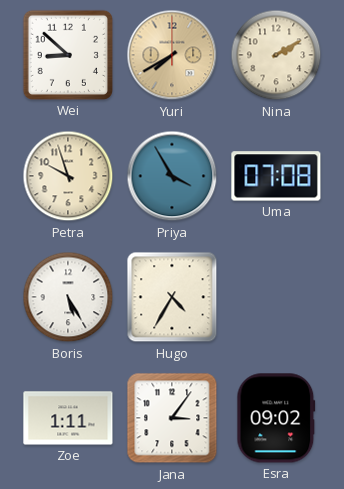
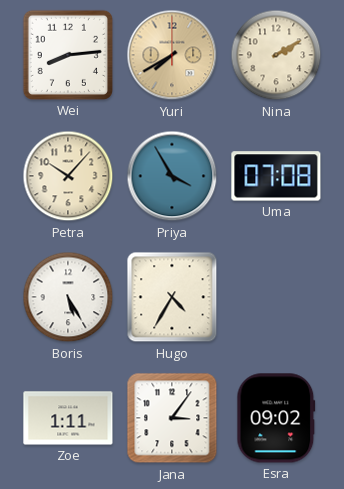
Wei: 8:52 -> 8:14 (68, 55)
Petra: 9:57 -> 10:07 (68, 176)
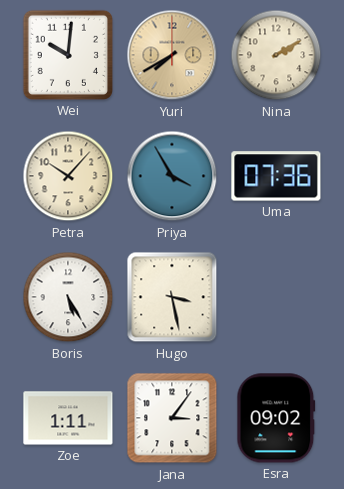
Wei: 8:14 -> 10:01 (68, 55)
Uma: 07:08 -> 07:36 (276, 176)
Hugo: 4:35 -> 3:28 (172, 297)
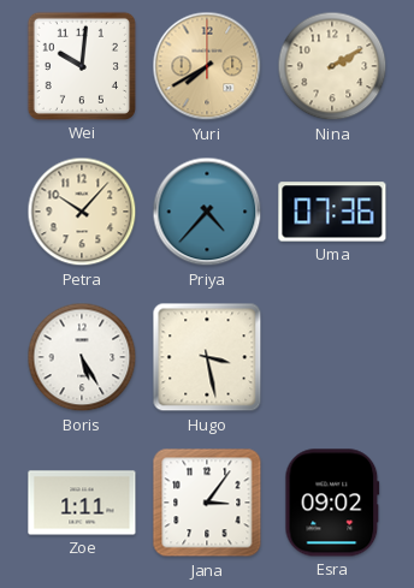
Priya: 3:55 -> 4:37 (207, 212)
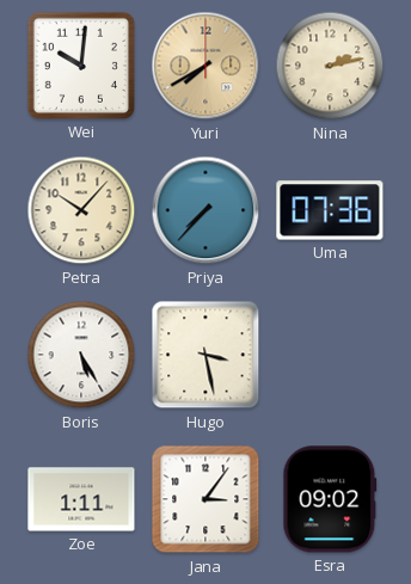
Nina: 2:10 -> 2:13 (330, 66)
Priya: 4:37 -> 7:37 (205, 210)
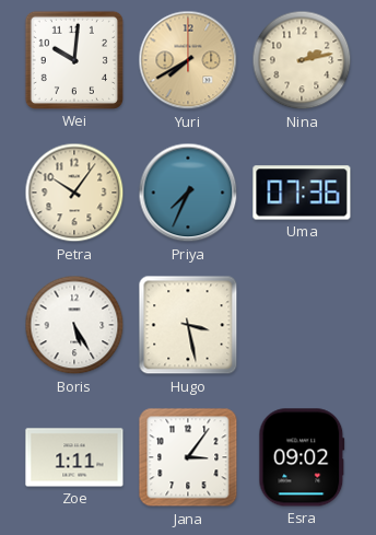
Petra: 10:07 -> 10:06 (74, 193)
Priya: 7:37 -> 7:34 (188, 193)
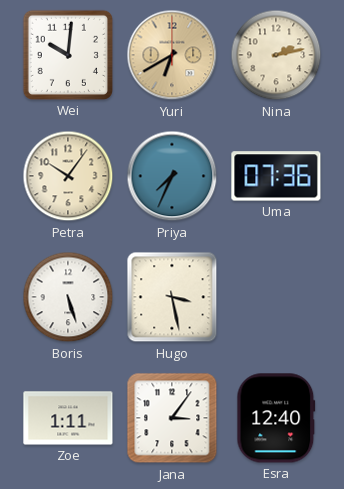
Yuri: 7:40 -> 6:40 (172, 55)
Boris: 5:25 -> 5:27 (68, 297)
Esra: 09:02 -> 12:40 (276, 418)
